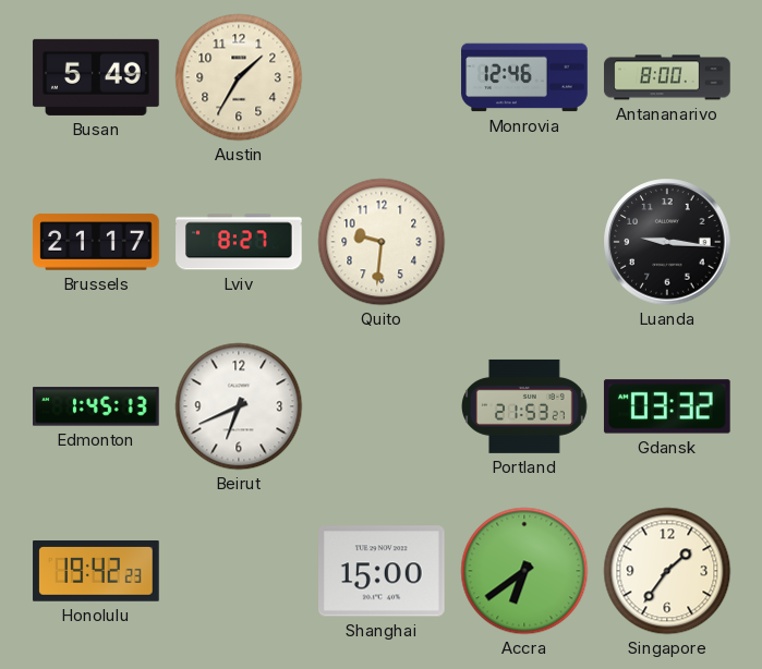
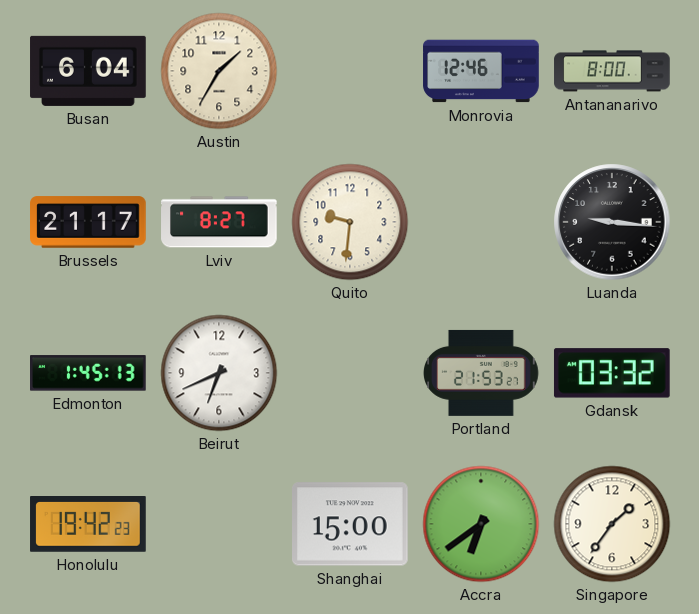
Busan: 5:49 -> 6:04 (88, 71)
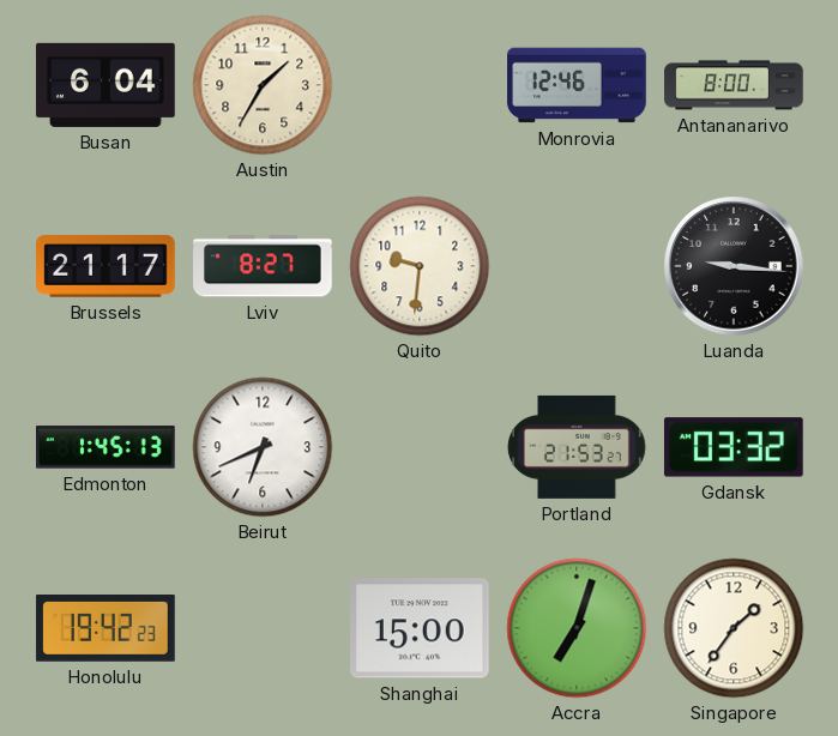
Accra: 6:39 -> 7:03 (577, 628)
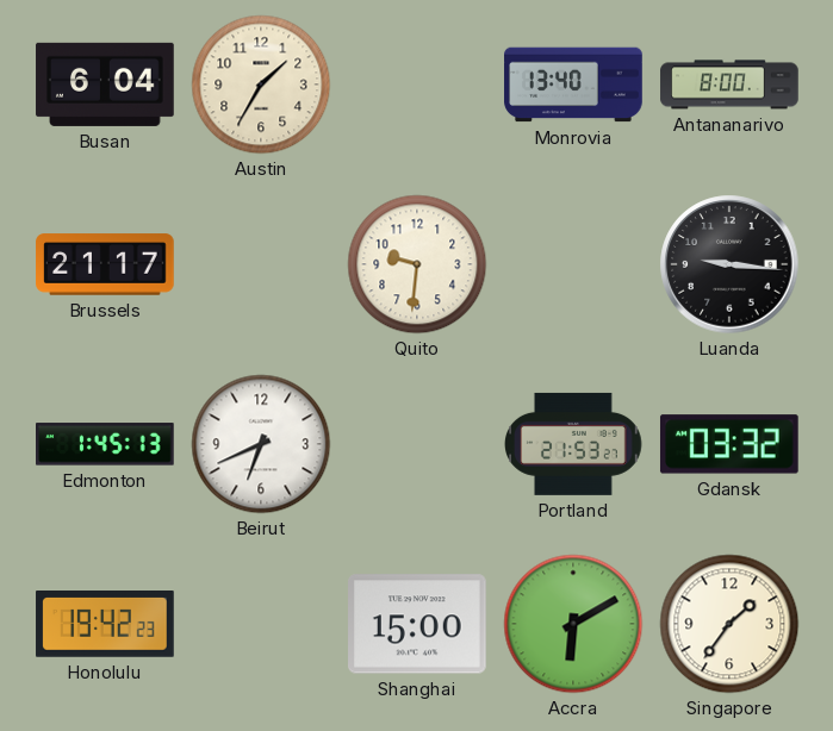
Monrovia: 12:46 -> 13:40 (573, 85)
Lviv: 8:27 -> none (263, 266)
Accra: 7:03 -> 6:10 (573, 624)
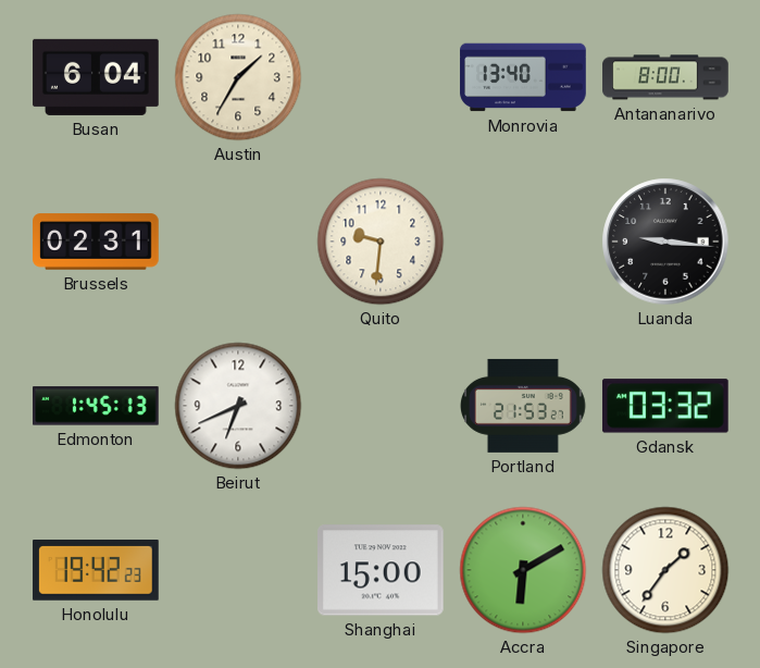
Brussels: 21:17 -> 02:31 (96, 242)
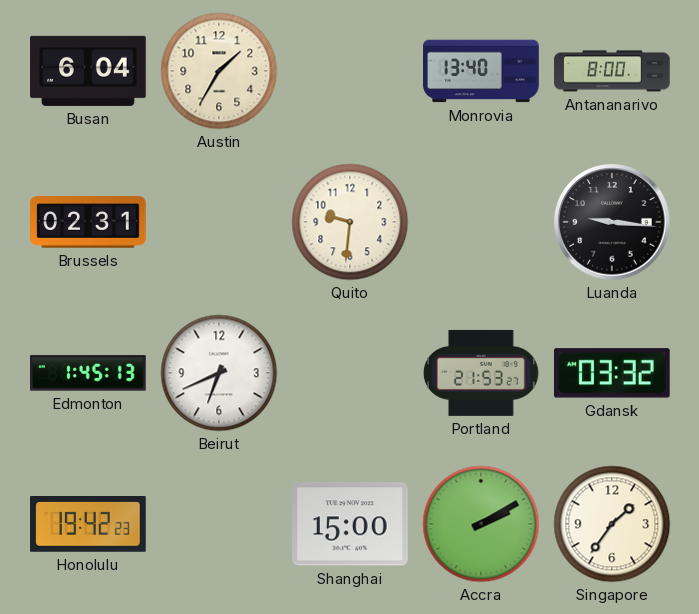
Accra: 6:10 -> 2:10 (481, 524)
